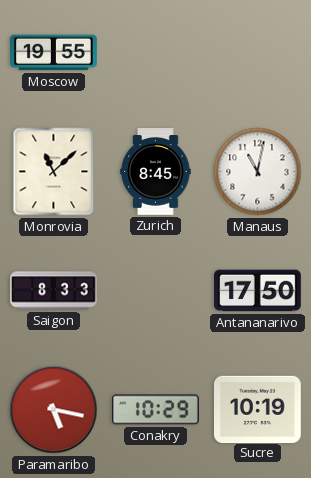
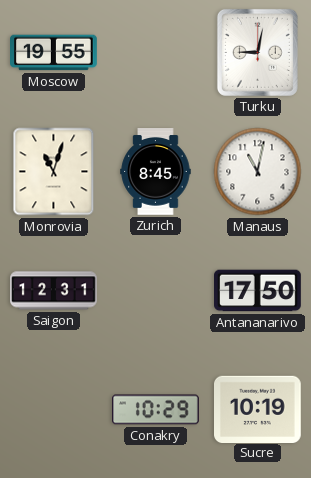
Turku: none -> 9:02 (257, 52)
Monrovia: 11:08 -> 11:03 (54, 172)
Saigon: 8:33 -> 12:31 (54, 291)
Paramaribo: 5:17 -> none (54, 410)
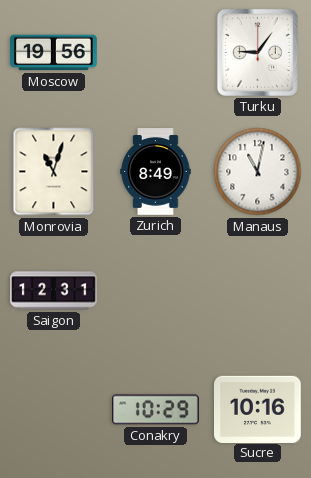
Moscow: 19:55 -> 19:56 (54, 53)
Turku: 9:02 -> 9:06 (257, 52)
Zurich: 8:45 -> 8:49 (156, 172)
Antananarivo: 17:50 -> none (258, 291)
Sucre: 10:19 -> 10:16 (258, 409)
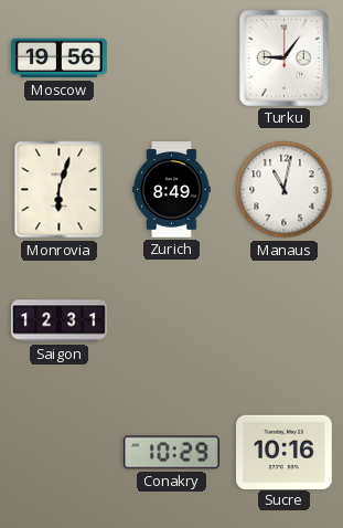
Monrovia: 11:03 -> 6:03 (60, 190)
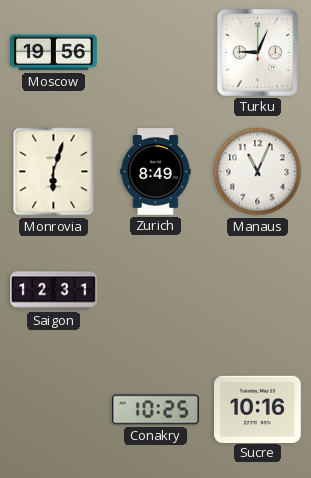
Turku: 9:06 -> 9:04 (257, 52)
Manaus: 11:02 -> 11:04 (258, 172)
Conakry: 10:29 -> 10:25 (156, 410)
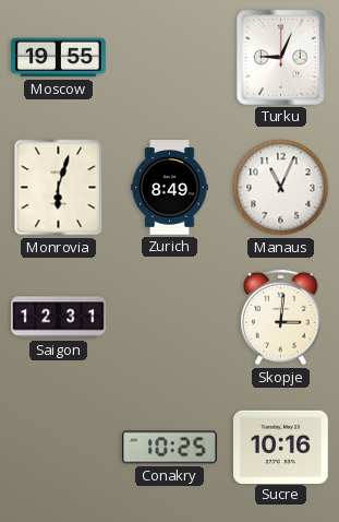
Moscow: 19:56 -> 19:55 (59, 58)
Skopje: none -> 3:01 (281, 318)
